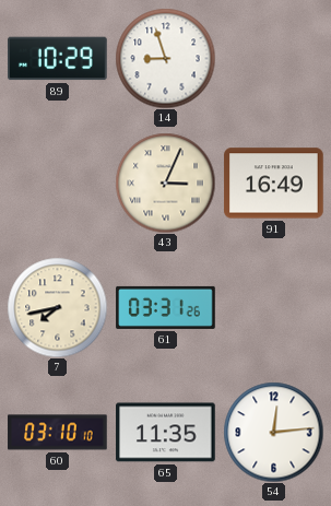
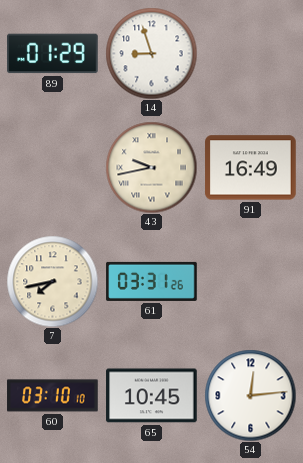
89: 10:29 -> 01:29 (53, 54)
43: 3:04 -> 9:43 (151, 167)
65: 11:35 -> 10:45 (152, 396)
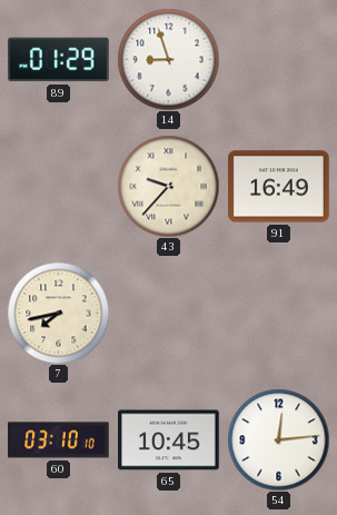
43: 9:43 -> 9:37 (168, 186)
61: 03:31 -> none (152, 281)
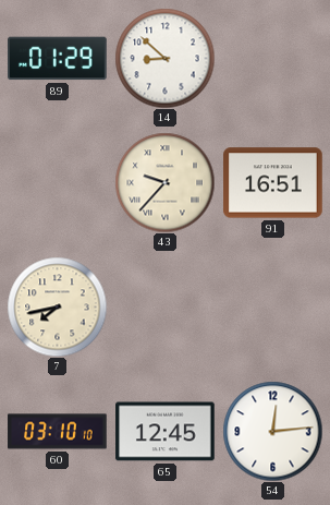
14: 8:57 -> 8:52 (164, 58)
91: 16:49 -> 16:51 (273, 183)
65: 10:45 -> 12:45 (166, 432)
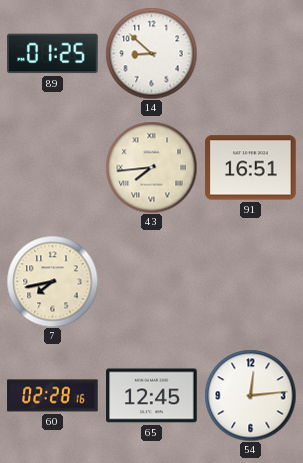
89: 01:29 -> 01:25 (53, 54)
43: 9:37 -> 7:44 (151, 167)
60: 03:10 -> 02:28 (53, 396)
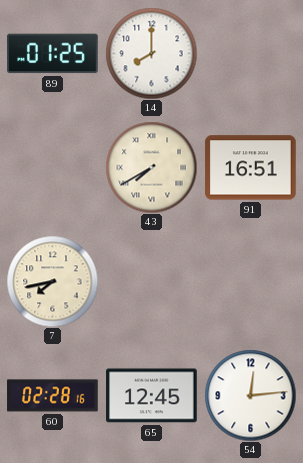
14: 8:52 -> 8:00 (151, 53)
43: 7:44 -> 7:40 (151, 167)
